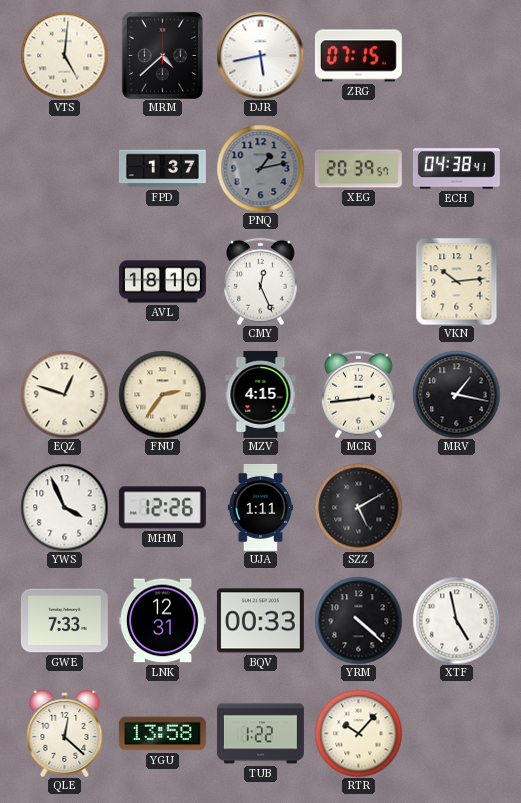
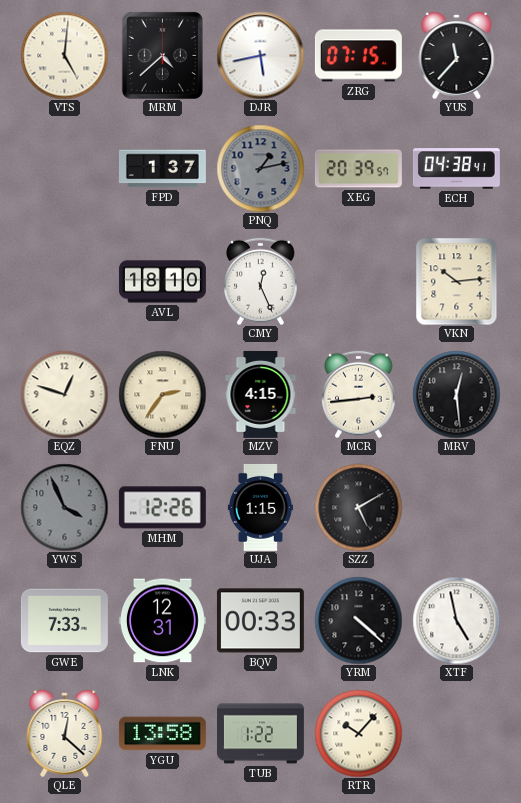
YUS: none -> 11:37 (457, 55)
MRV: 1:17 -> 12:29 (456, 394)
YWS dial: white -> grey (64, 507)
UJA: 1:11 -> 1:15 (260, 507)
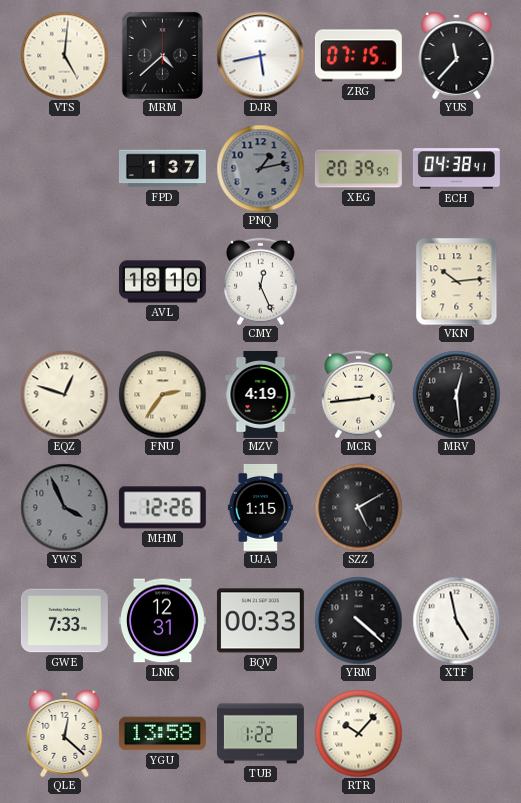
MZV: 4:15 -> 4:19 (261, 394)
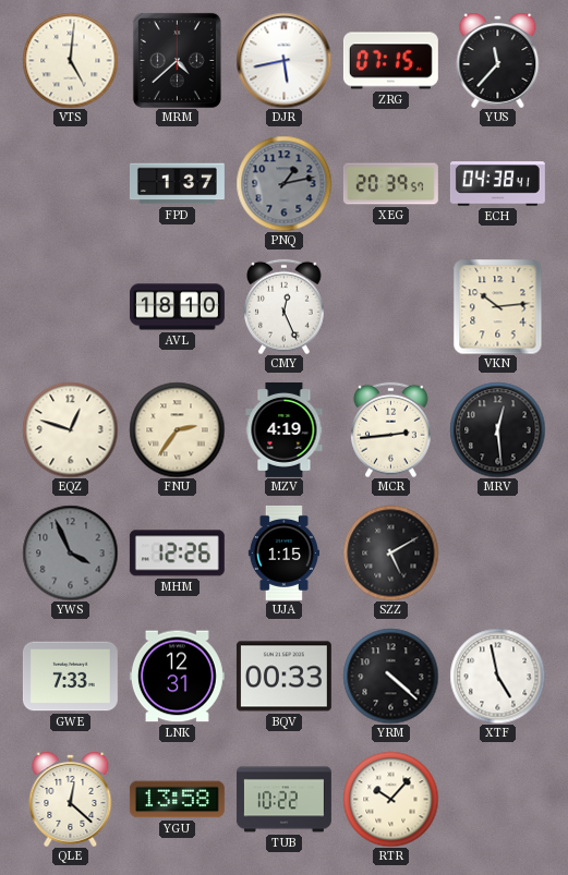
TUB: 1:22 -> 10:22 (283, 800)
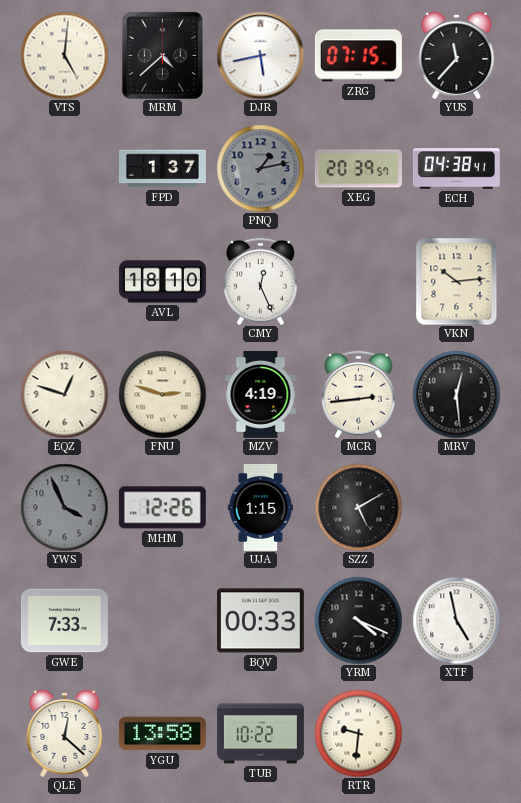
FNU: 2:36 -> 2:48 (162, 394)
LNK: 12:31 -> none (177, 677)
YRM: 4:22 -> 4:19 (358, 620)
RTR: 10:07 -> 9:31 (358, 733)
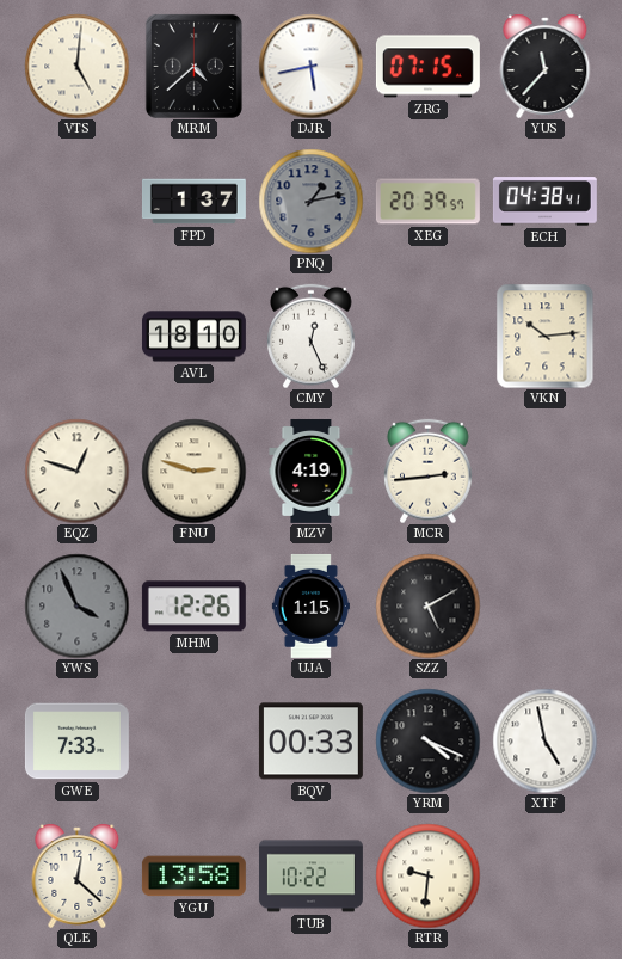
MRV: 12:29 -> none (456, 394)
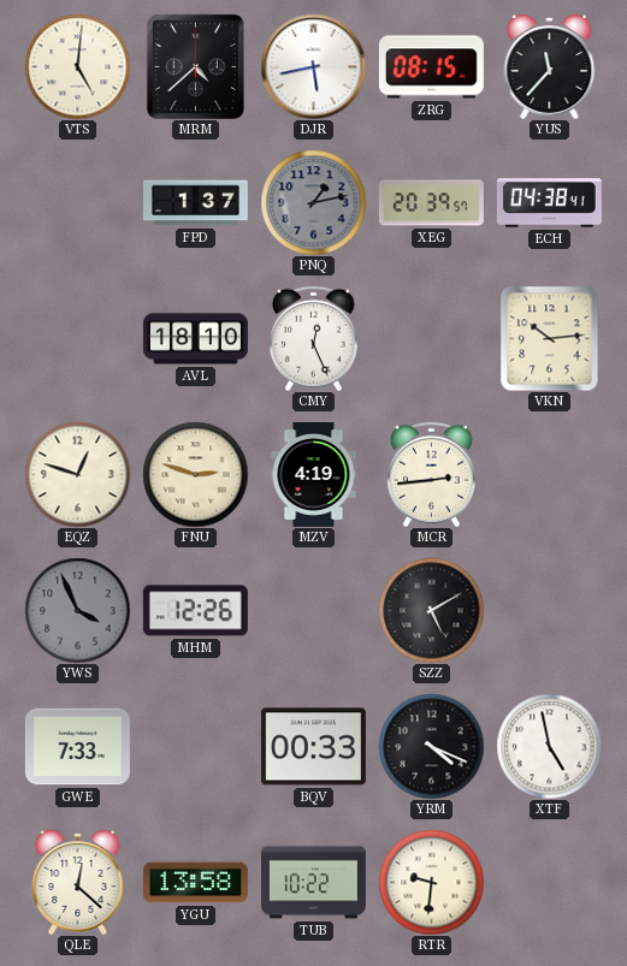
ZRG: 07:15 -> 08:15 (431, 67)
UJA: 1:15 -> none (310, 605)
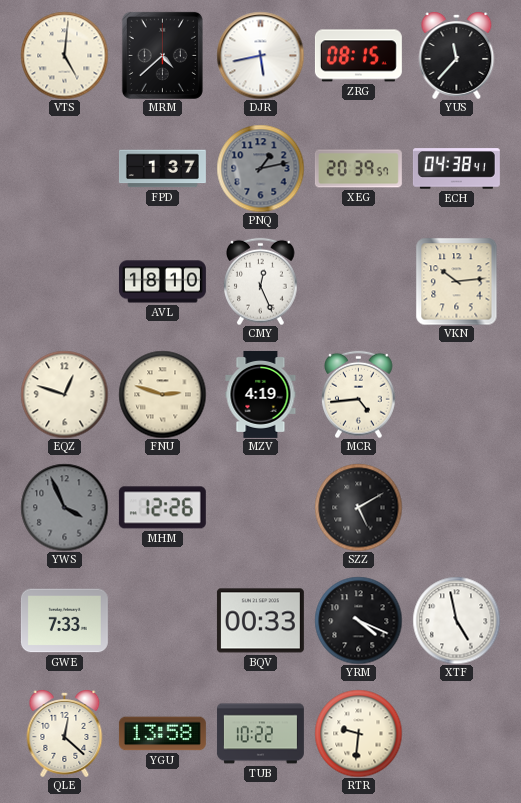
MCR: 2:44 -> 4:44 (359, 394)
